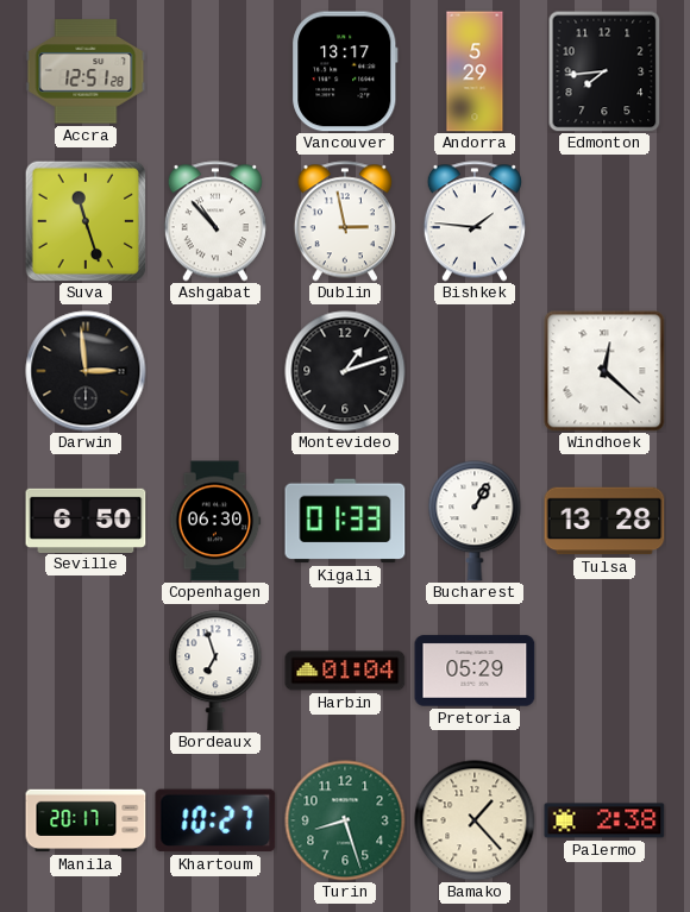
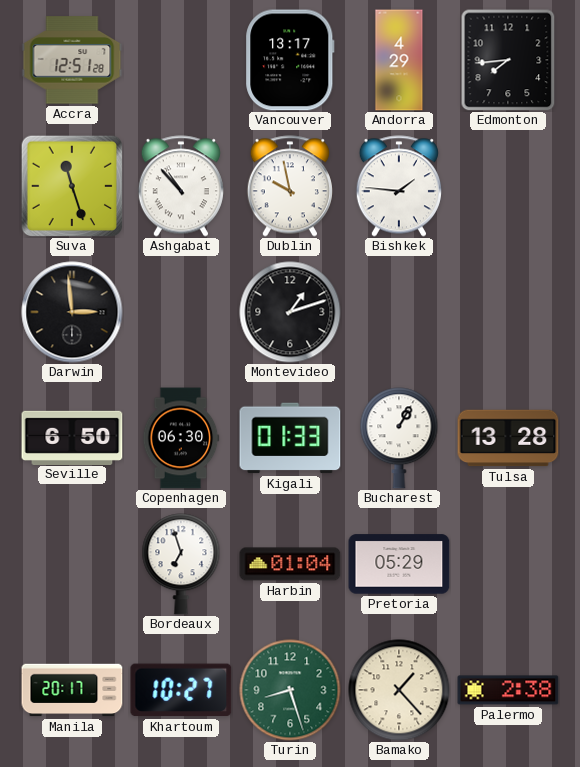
Andorra: 5:29 -> 4:29 (399, 60)
Dublin: 2:58 -> 9:58 (290, 186)
Windhoek: 12:22 -> none (604, 371)
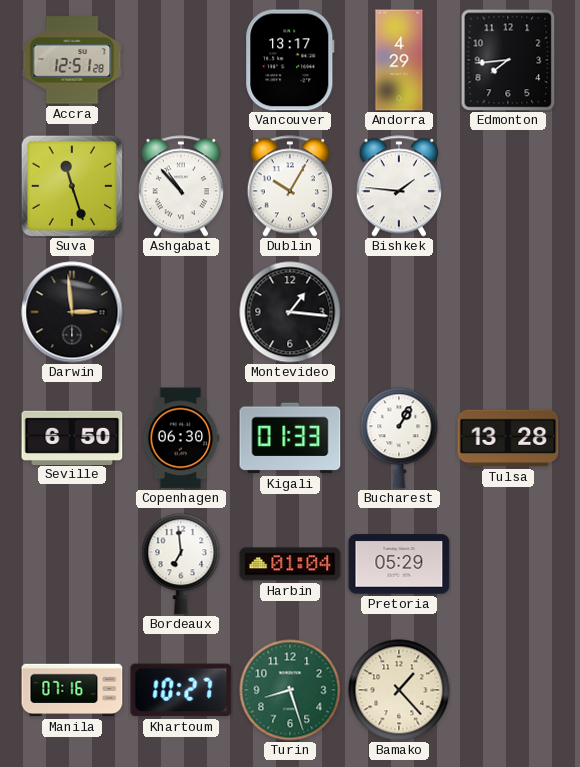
Dublin: 9:58 -> 10:05 (290, 186)
Montevideo: 1:12 -> 1:16 (290, 312)
Bordeaux: 6:57 -> 6:59 (181, 564)
Manila: 20:17 -> 07:16 (72, 690)
Palermo: 2:38 -> none (508, 690)
